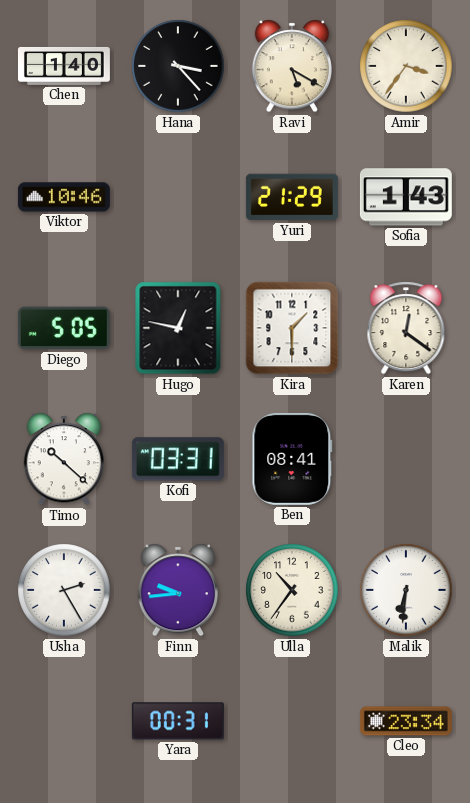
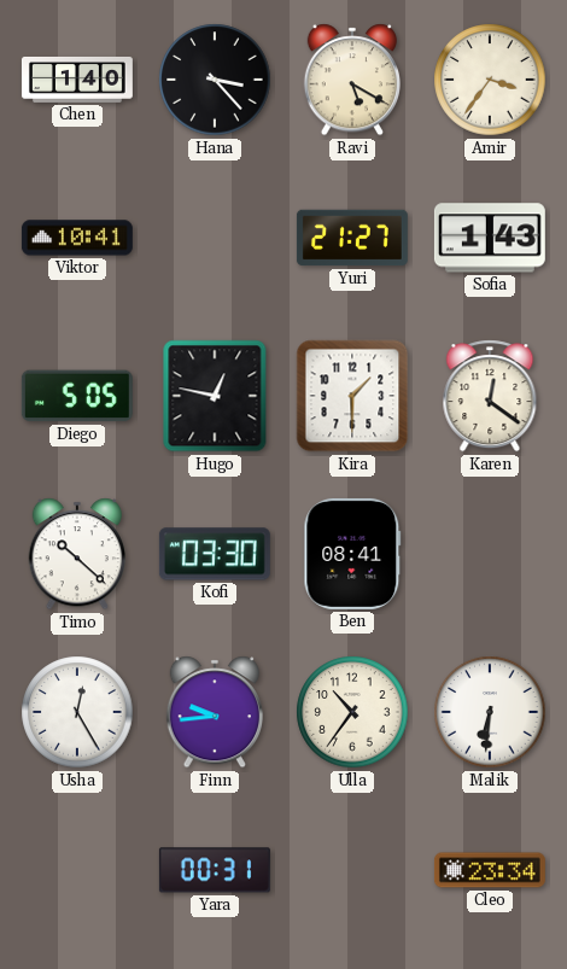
Viktor: 10:46 -> 10:41 (77, 238)
Yuri: 21:29 -> 21:27 (352, 238)
Kofi: 03:31 -> 03:30 (215, 554)
Usha: 2:25 -> 12:25 (77, 712)
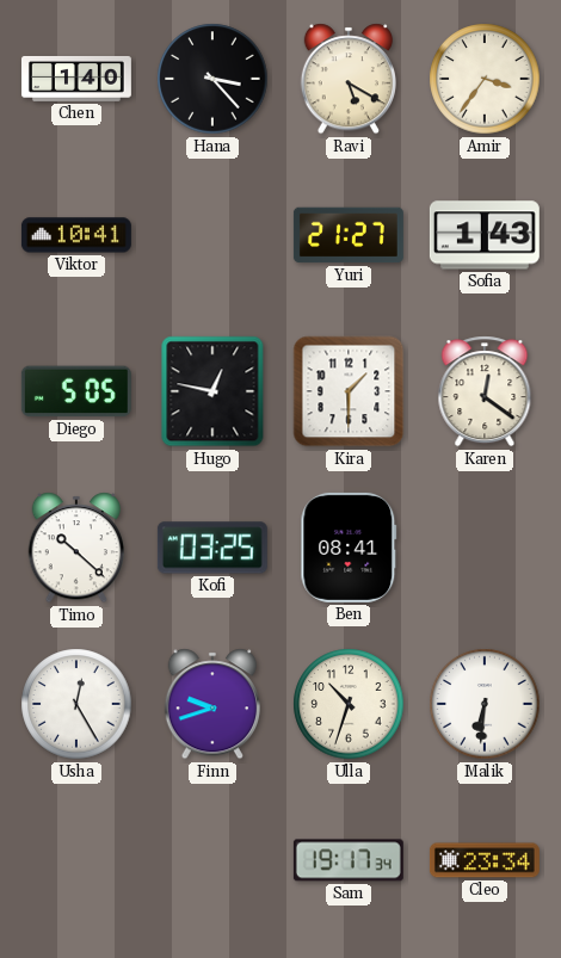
Kofi: 03:30 -> 03:25 (212, 548)
Finn: 9:44 -> 9:42 (211, 704)
Ulla: 10:36 -> 10:33 (349, 704)
Yara: 00:31 -> none (215, 870)
Sam: none -> 19:17 (349, 860)
